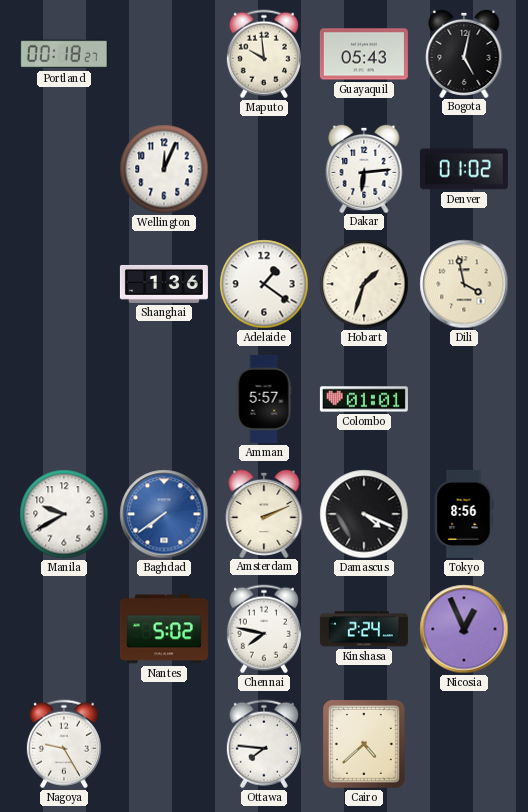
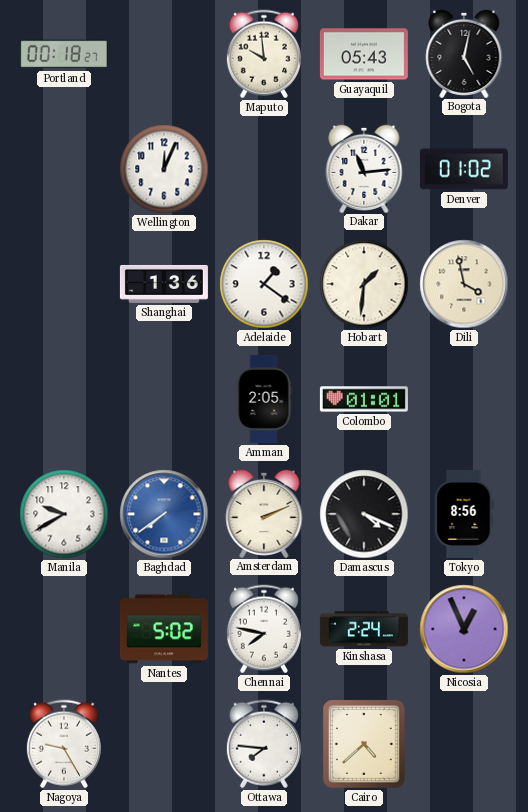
Dakar: 6:14 -> 11:14 (364, 168)
Hobart: 1:33 -> 1:31 (364, 284)
Amman: 5:57 -> 2:05 (264, 399)
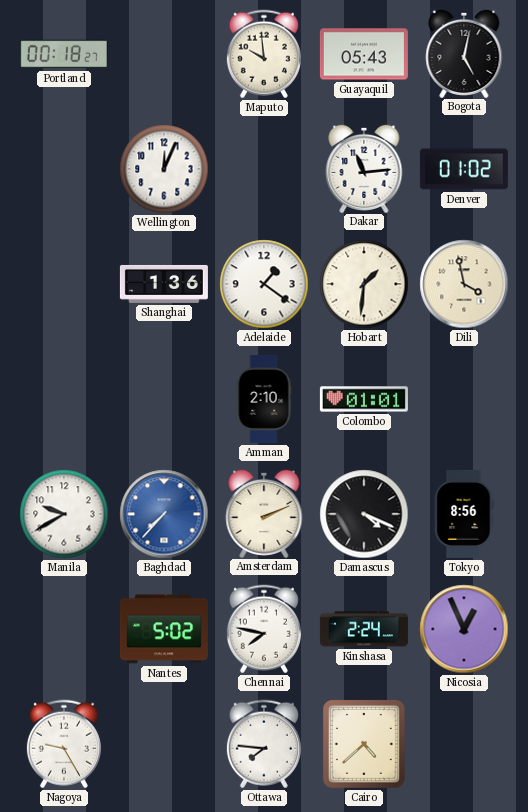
Amman: 2:05 -> 2:10 (264, 399)
Baghdad: 7:39 -> 7:37 (164, 514)
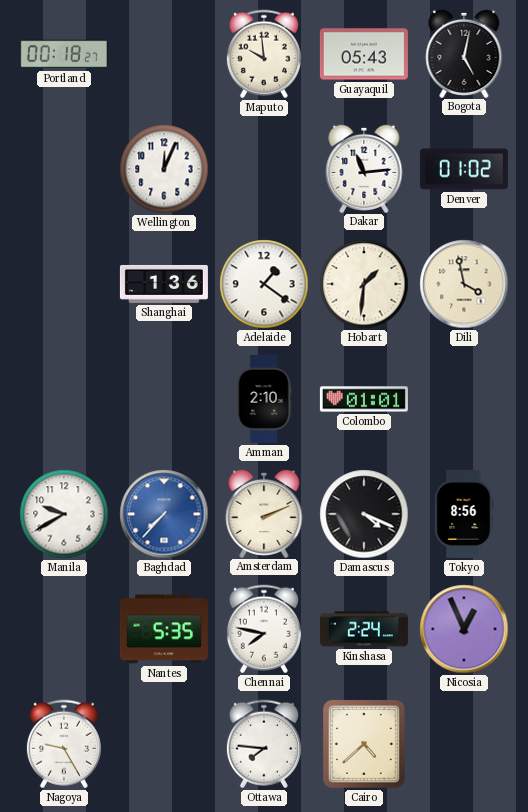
Nantes: 5:02 -> 5:35 (164, 629)
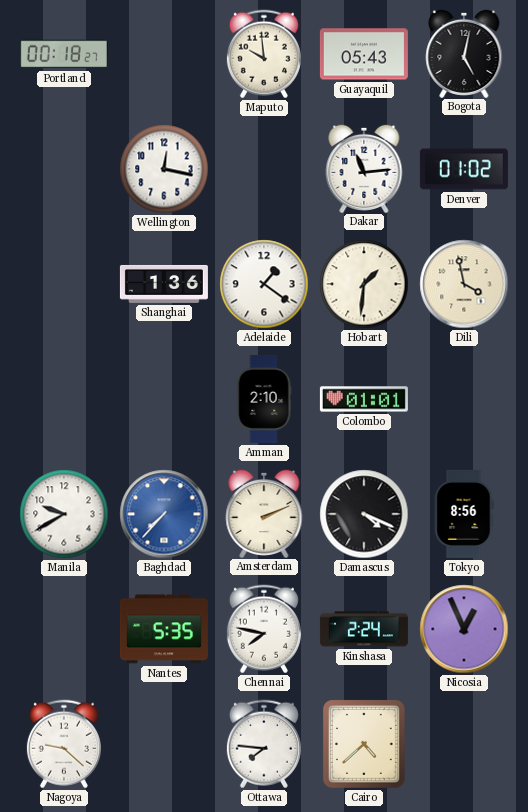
Wellington: 12:04 -> 12:17 (164, 169)
Nagoya: 9:25 -> 9:22 (64, 744)
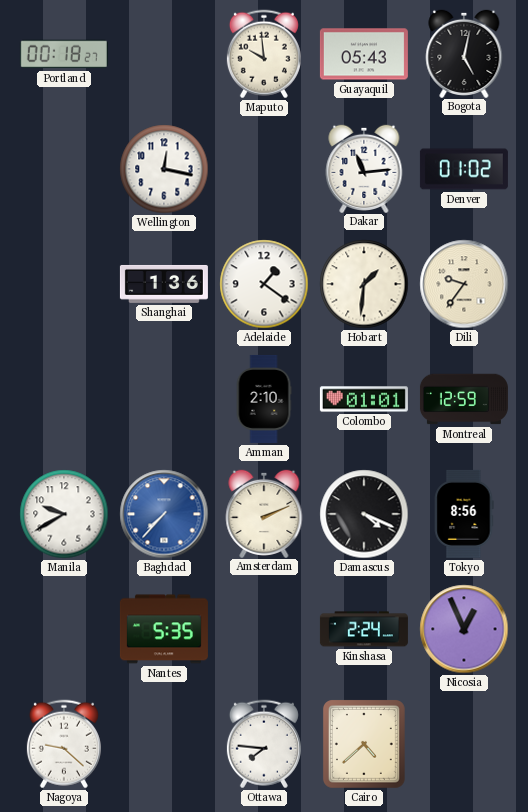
Dili: 3:58 -> 9:36 (464, 284)
Montreal: none -> 12:59 (464, 399)
Chennai: 7:47 -> none (264, 629)
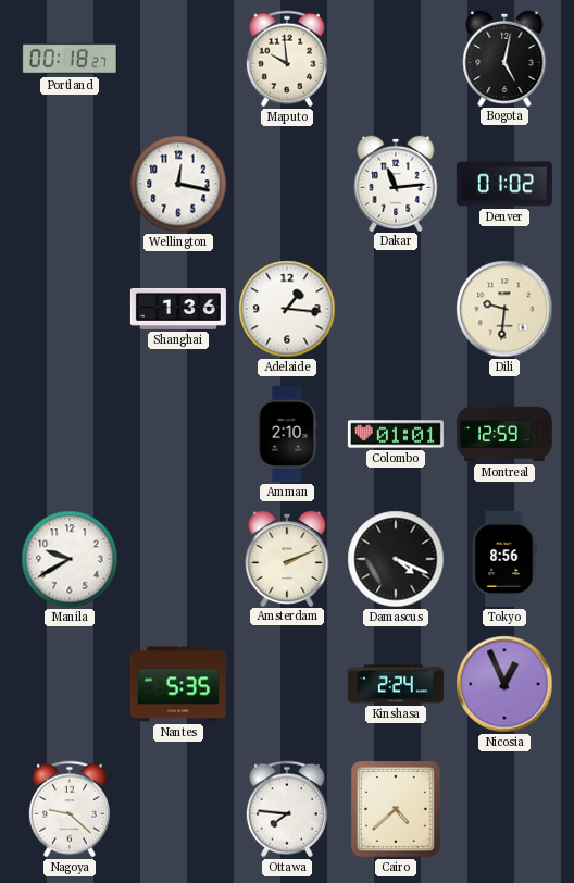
Guayaquil: 05:43 -> none (364, 54)
Adelaide: 1:21 -> 1:16 (287, 309)
Hobart: 1:31 -> none (364, 284)
Dili: 9:36 -> 9:31 (504, 309)
Baghdad: 7:37 -> none (164, 514)
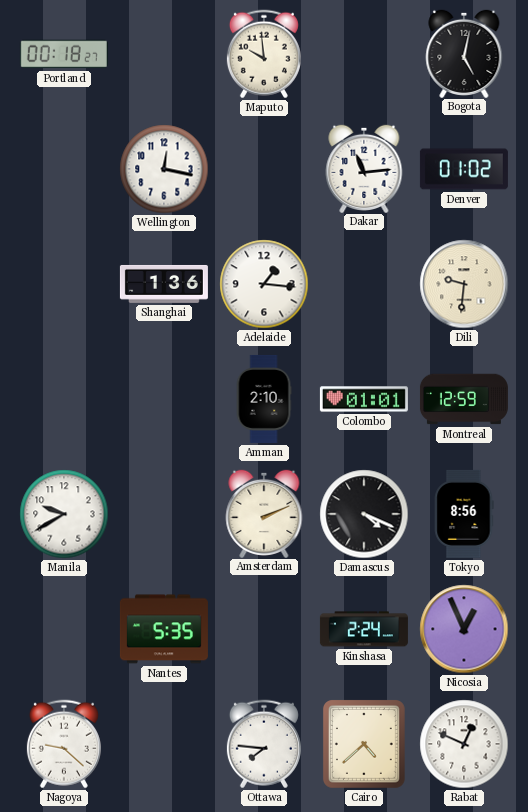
Rabat: none -> 12:49 (464, 744)
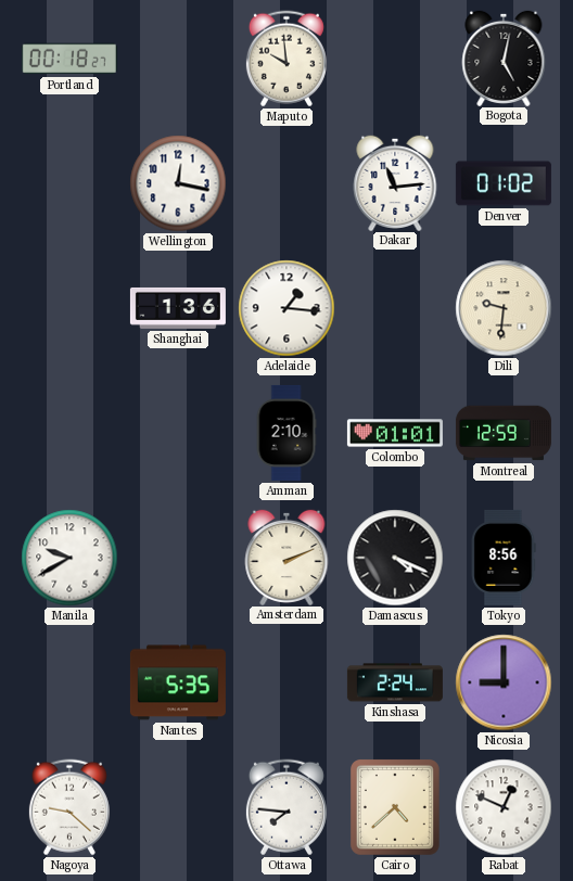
Nicosia: 12:56 -> 9:00 (504, 682)
